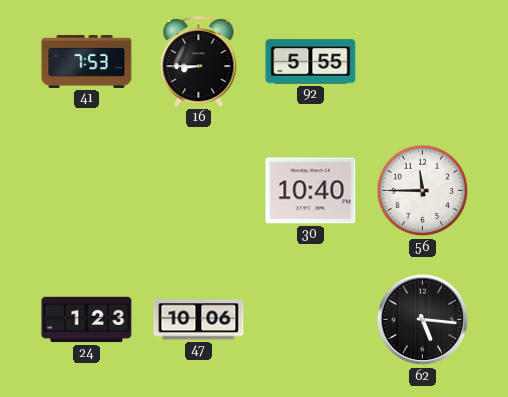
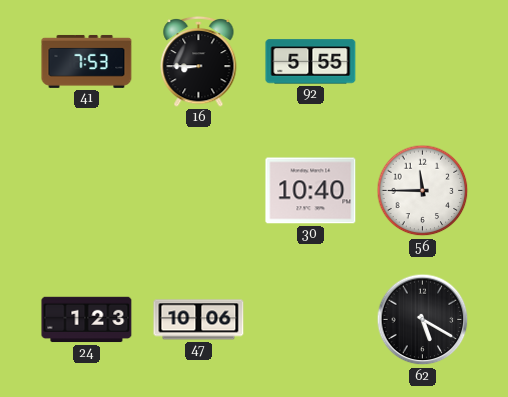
62: 5:16 -> 5:20 (423, 320)
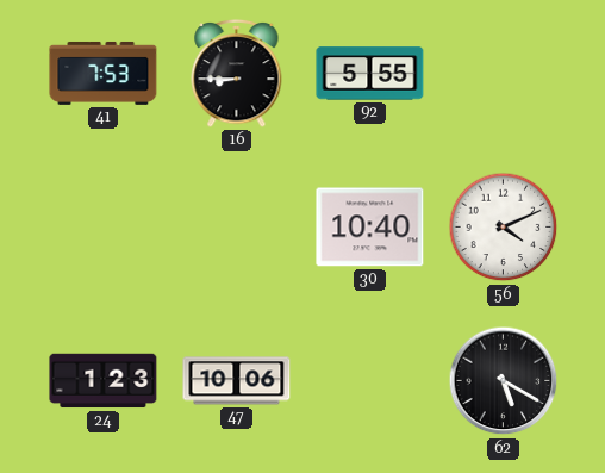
56: 11:45 -> 4:11 (504, 228)
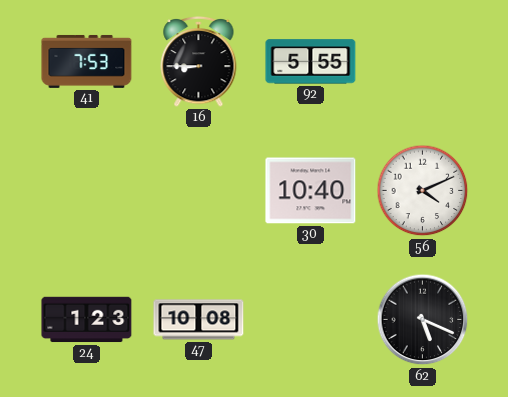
47: 10:06 -> 10:08 (199, 320)
62: 5:20 -> 5:19 (423, 320)
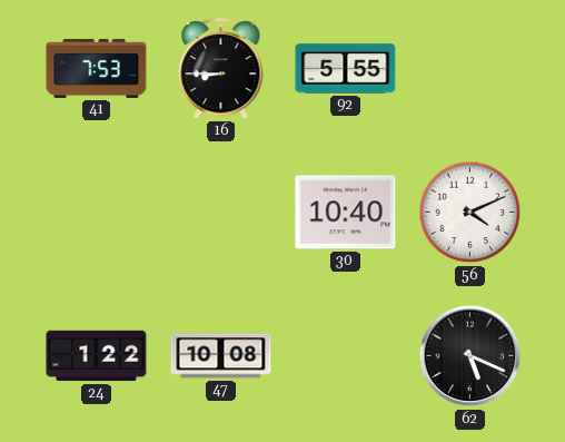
24: 1:23 -> 1:22 (97, 356)
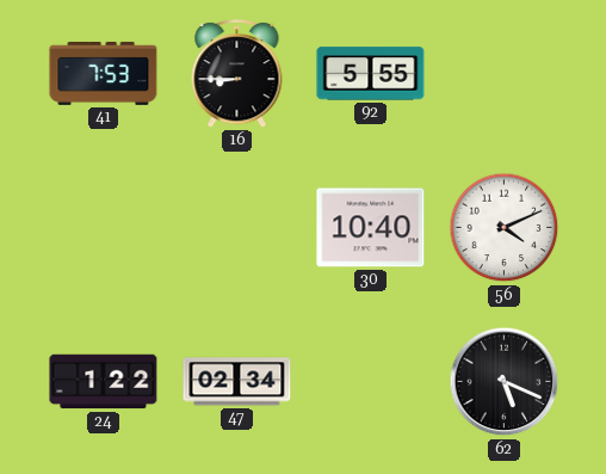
47: 10:08 -> 02:34 (237, 382)
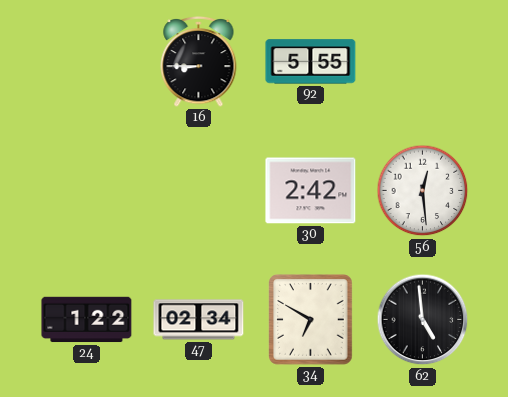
41: 7:53 -> none (104, 73)
30: 10:40 -> 2:42 (311, 191)
56: 4:11 -> 12:29 (423, 191)
34: none -> 6:50 (311, 320)
62: 5:19 -> 4:59 (423, 320)
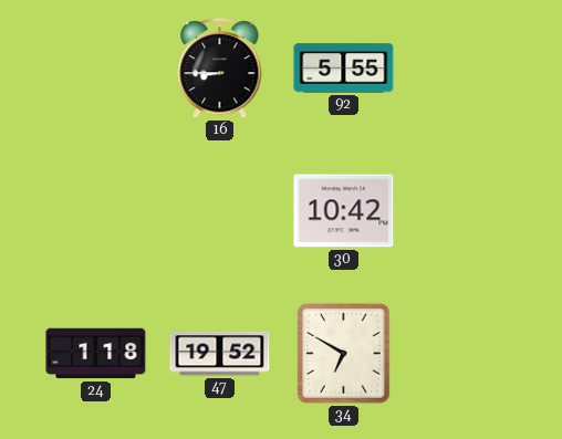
30: 2:42 -> 10:42 (344, 211)
56: 12:29 -> none (423, 191)
24: 1:22 -> 1:18 (96, 354)
47: 02:34 -> 19:52 (220, 354)
62: 4:59 -> none (423, 320)
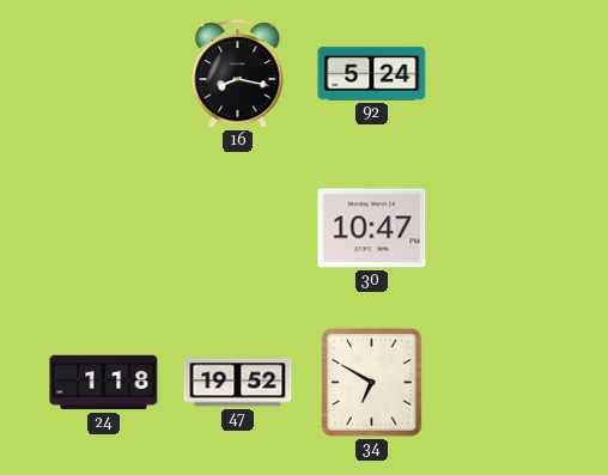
16: 8:45 -> 8:17 (238, 73)
92: 5:55 -> 5:24 (372, 74)
30: 10:42 -> 10:47 (372, 229)
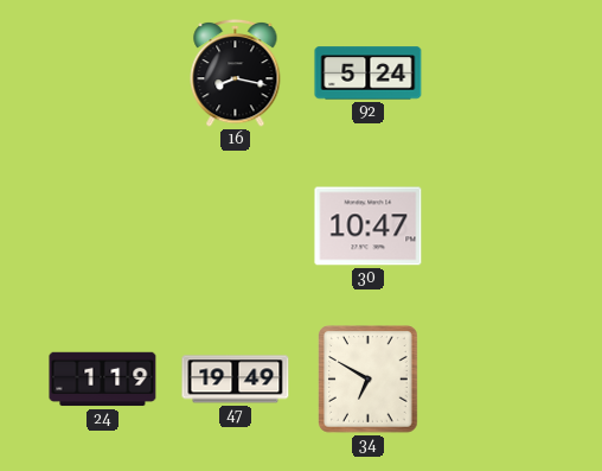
24: 1:18 -> 1:19 (103, 380)
47: 19:52 -> 19:49 (236, 380)
